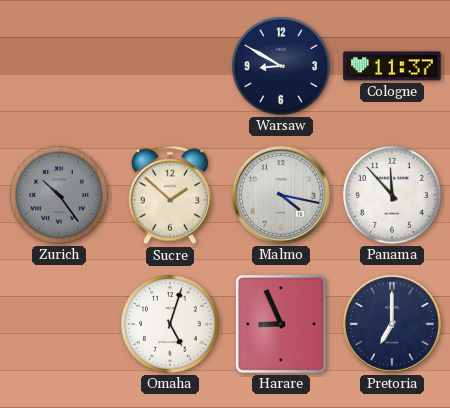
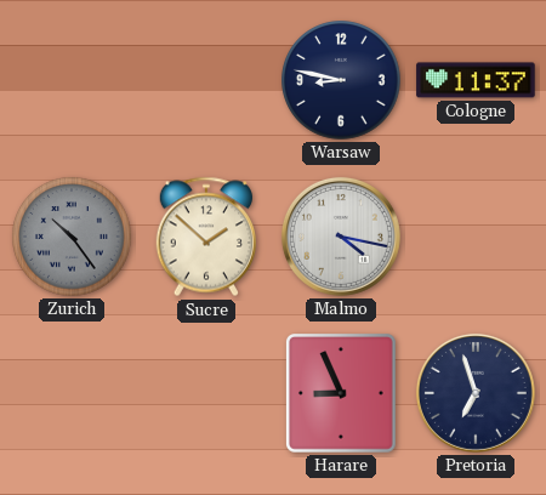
Warsaw: 8:50 -> 8:47 (341, 80)
Panama: 11:53 -> none (392, 195)
Omaha: 5:03 -> none (170, 324)
Pretoria: 7:00 -> 6:57 (476, 393)
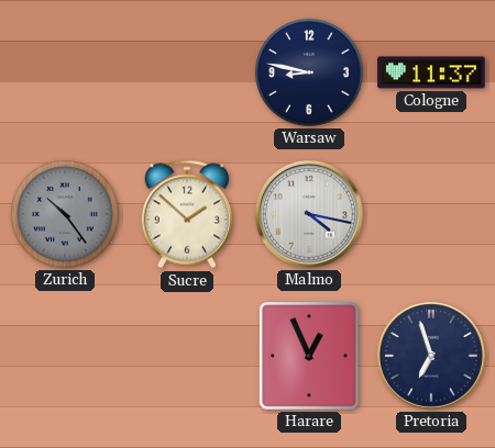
Harare: 8:56 -> 12:56 (309, 357)
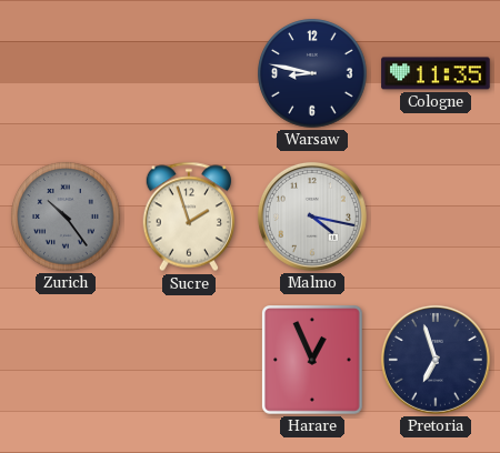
Cologne: 11:37 -> 11:35 (436, 73)
Sucre: 1:52 -> 1:57 (188, 217)
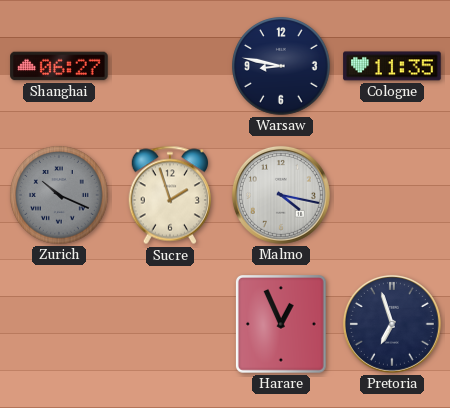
Shanghai: none -> 06:27 (59, 66)
Zurich: 10:24 -> 10:19 (59, 195)
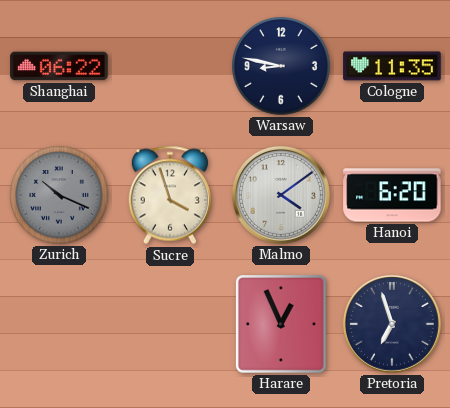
Shanghai: 06:27 -> 06:22 (59, 66)
Sucre: 1:57 -> 3:57 (169, 195)
Malmo: 4:17 -> 4:09 (281, 195)
Hanoi: none -> 6:20 (392, 195)
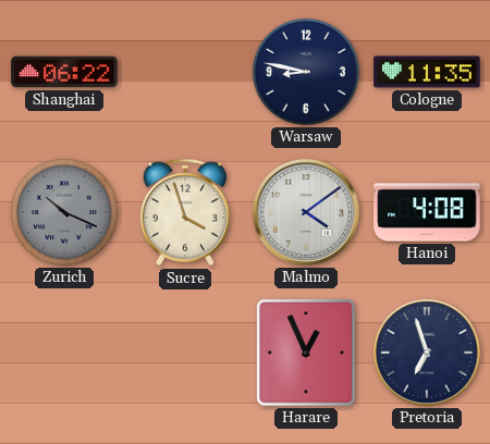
Hanoi: 6:20 -> 4:08 (427, 212)
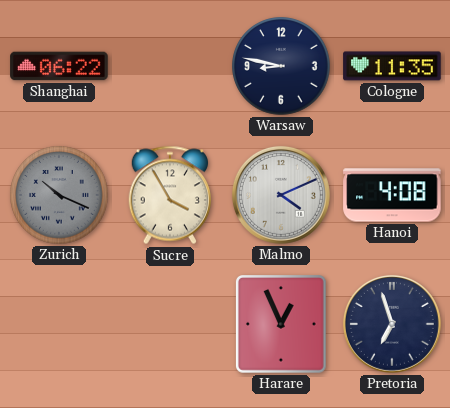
Sucre: 3:57 -> 3:55 (169, 195)
Malmo: 4:09 -> 4:11 (281, 195)
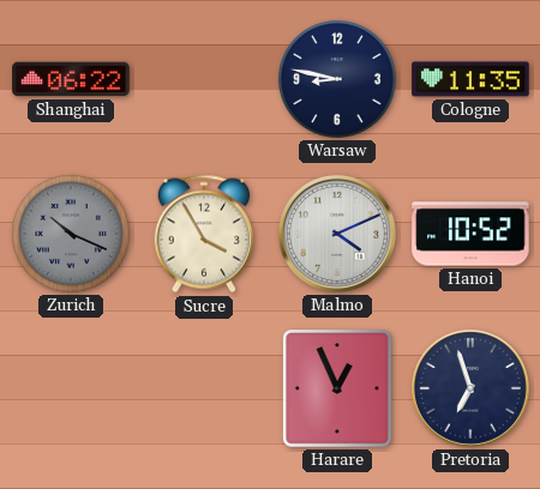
Hanoi: 4:08 -> 10:52 (470, 234)
